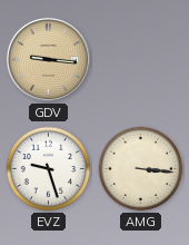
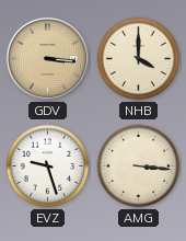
GDV: 9:16 -> 3:16 (47, 58)
NHB: none -> 4:00 (139, 59)
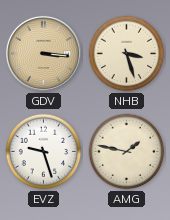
NHB: 4:00 -> 3:27 (127, 54)
AMG: 3:16 -> 1:47 (127, 152)
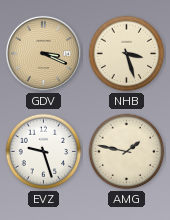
GDV: 3:16 -> 3:19 (43, 53)
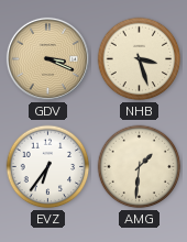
EVZ: 9:27 -> 6:36 (48, 167)
AMG: 1:47 -> 1:31 (140, 167)
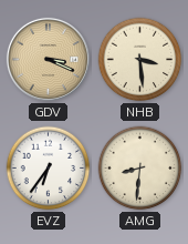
NHB: 3:27 -> 3:29 (140, 60)
AMG: 1:31 -> 8:31 (140, 169)
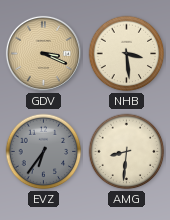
EVZ dial: white -> grey (44, 152)
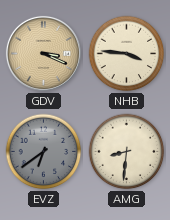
NHB: 3:29 -> 3:46 (127, 54)
EVZ: 6:36 -> 6:39 (44, 152)
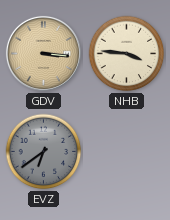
GDV: 3:19 -> 3:16 (43, 53)
AMG: 8:31 -> none (127, 152)
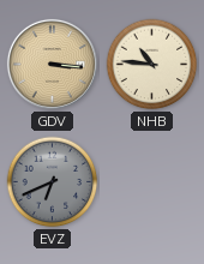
NHB: 3:46 -> 10:46 (152, 65)
EVZ: 6:39 -> 6:41 (53, 182)
